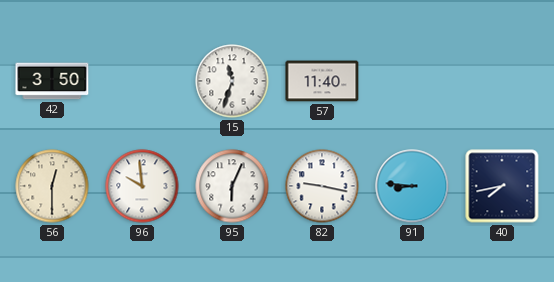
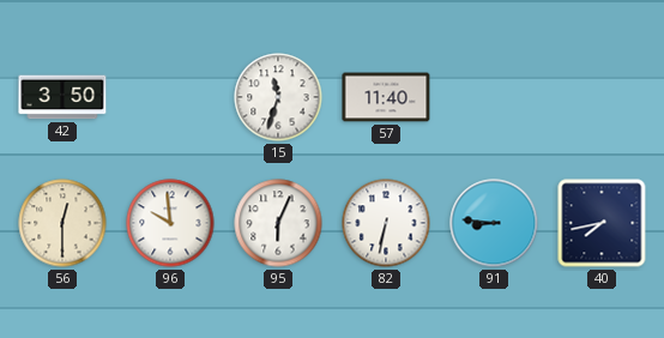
82: 9:17 -> 6:32 (386, 223)
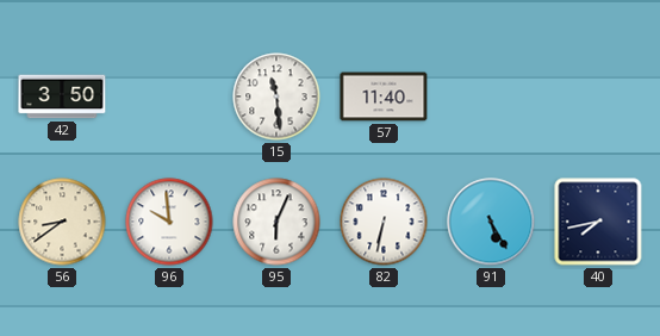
15: 11:33 -> 11:29 (276, 97)
56: 12:30 -> 8:39 (62, 222)
91: 8:46 -> 5:25 (491, 222)
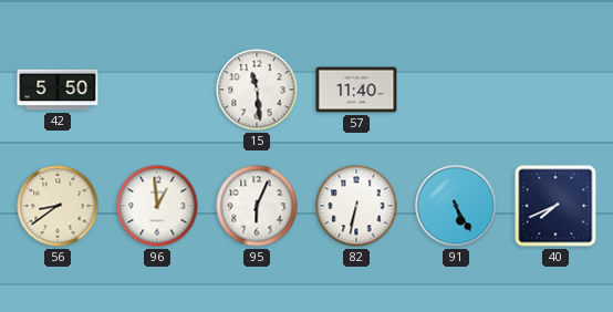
42: 3:50 -> 5:50 (58, 90)
96: 9:59 -> 12:59 (157, 206)
40: 7:43 -> 7:41 (555, 206)
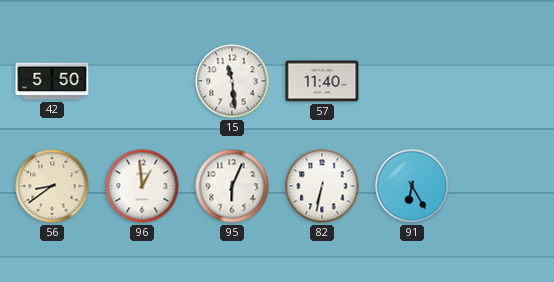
91: 5:25 -> 6:25 (412, 186)
40: 7:41 -> none (555, 206)
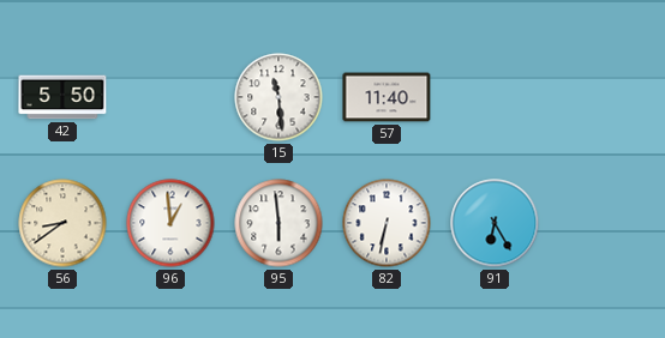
95: 6:04 -> 5:59 (278, 223)
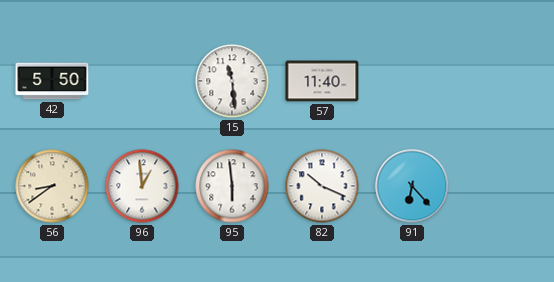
82: 6:32 -> 10:19 (322, 186)
91: 6:25 -> 6:23 (412, 186)
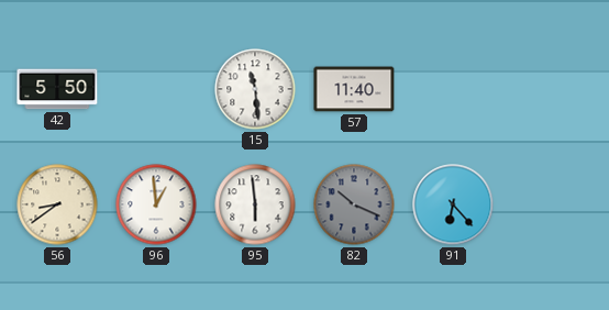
82 dial: white -> grey (354, 204)
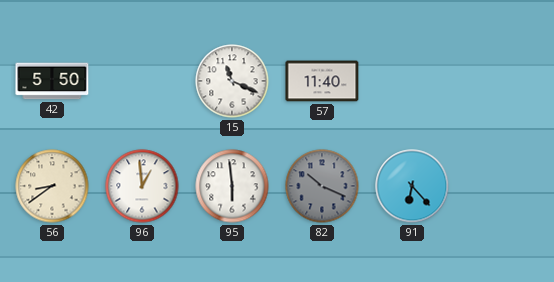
15: 11:29 -> 11:19 (232, 81)
